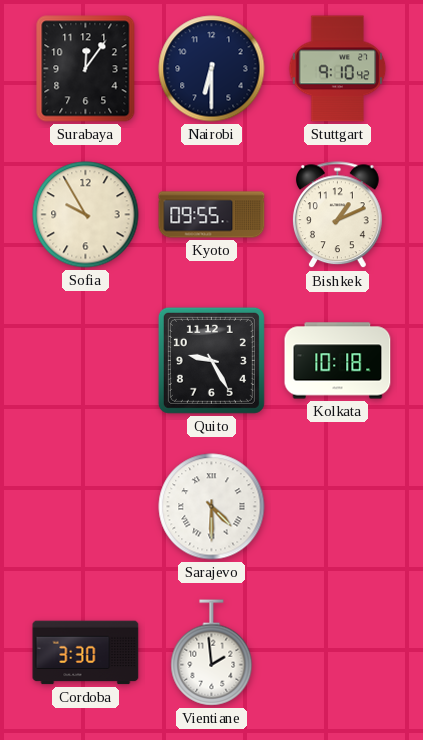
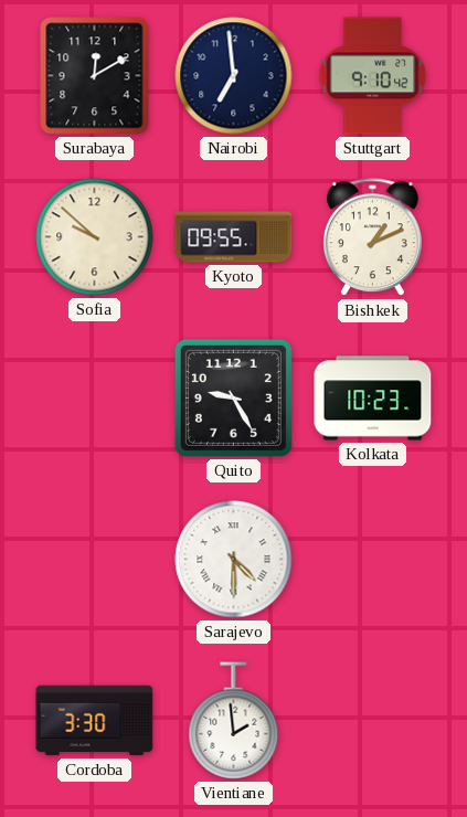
Surabaya: 12:06 -> 12:10 (95, 76)
Nairobi: 6:30 -> 6:59 (234, 76)
Sofia: 9:55 -> 9:52 (95, 237)
Kolkata: 10:18 -> 10:23 (373, 399)
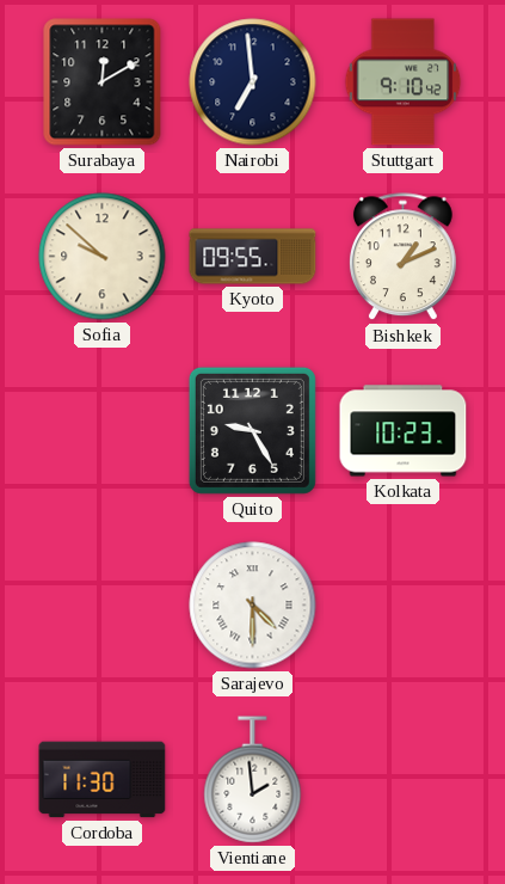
Cordoba: 3:30 -> 11:30 (103, 780)
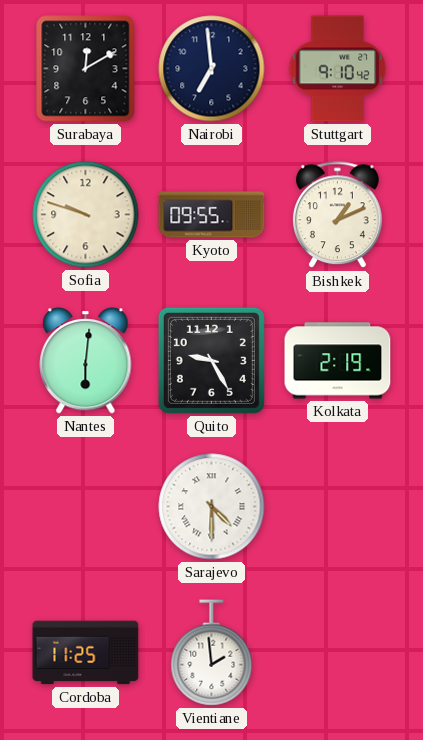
Sofia: 9:52 -> 9:48 (86, 215)
Nantes: none -> 6:01 (86, 361)
Kolkata: 10:23 -> 2:19 (338, 361)
Cordoba: 11:30 -> 11:25 (86, 653)
